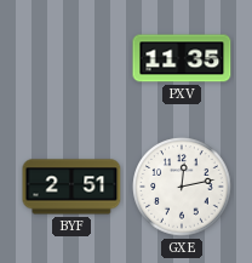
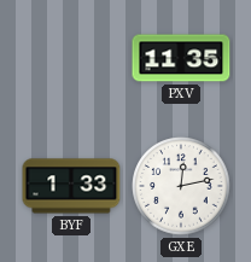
BYF: 2:51 -> 1:33 (71, 186)
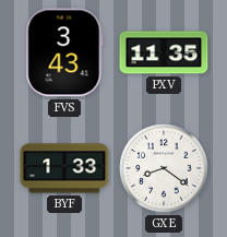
FVS: none -> 3:43 (64, 52)
GXE: 12:13 -> 8:21 (164, 168)
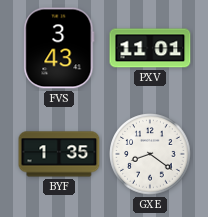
PXV: 11:35 -> 11:01 (150, 48)
BYF: 1:33 -> 1:35 (59, 154)
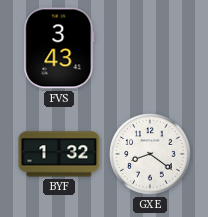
PXV: 11:01 -> none (150, 48)
BYF: 1:35 -> 1:32 (59, 154)
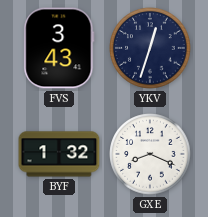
YKV: none -> 12:33 (150, 48)
GXE: 8:21 -> 8:19 (150, 154)
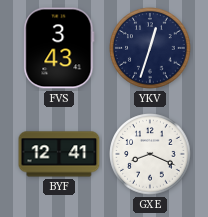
BYF: 1:32 -> 12:41 (59, 154)
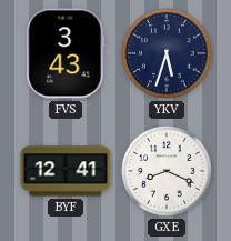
YKV: 12:33 -> 5:33 (167, 53)
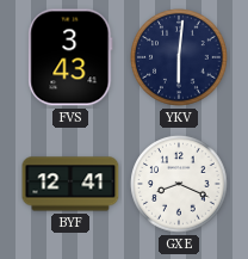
YKV: 5:33 -> 6:01 (179, 57)
